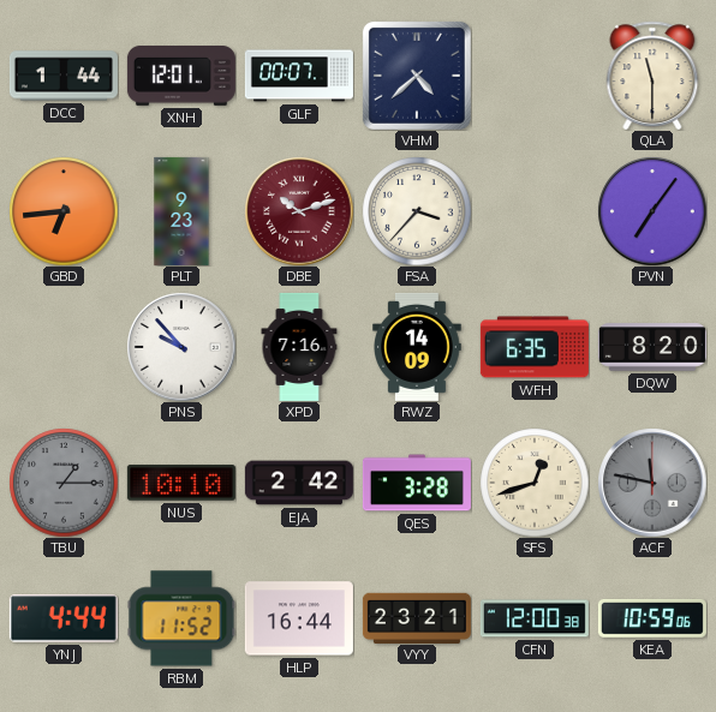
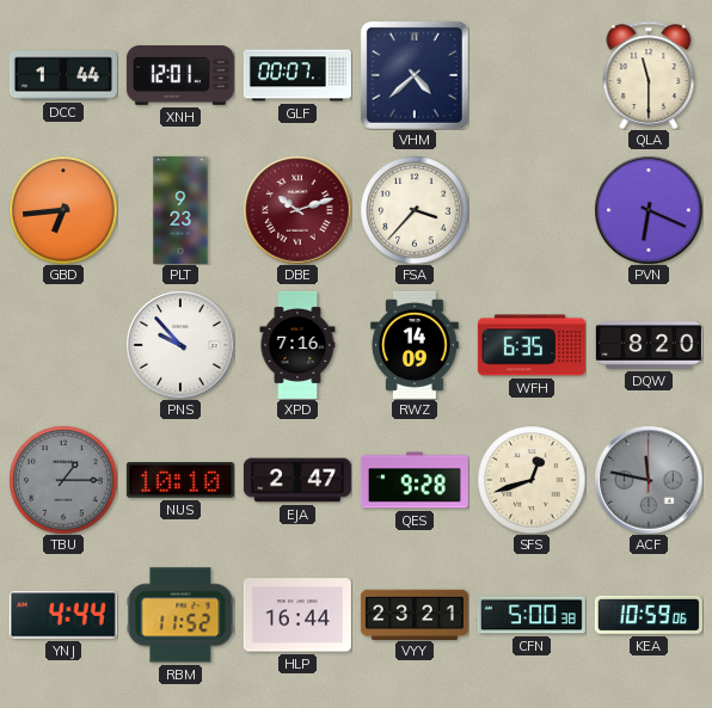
PVN: 7:06 -> 6:19 (649, 210)
EJA: 2:42 -> 2:47 (297, 480)
QES: 3:28 -> 9:28 (415, 480)
CFN: 12:00 -> 5:00 (532, 615)
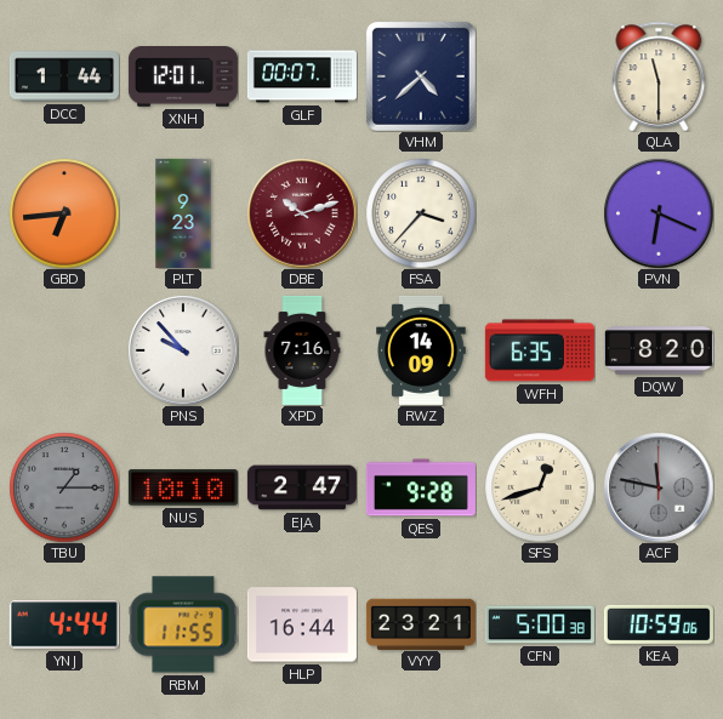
RBM: 11:52 -> 11:55 (183, 624)
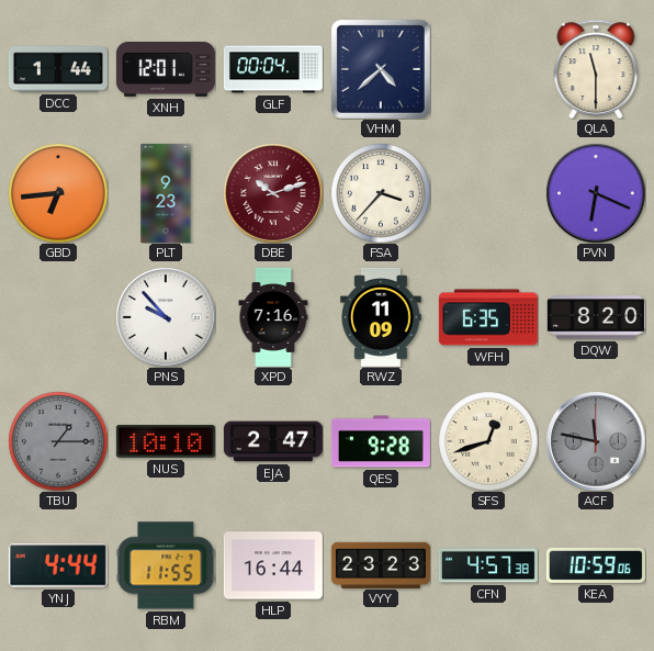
GLF: 00:07 -> 00:04 (273, 69)
RWZ: 14:09 -> 11:09 (381, 317)
VYY: 23:21 -> 23:23 (381, 564)
CFN: 5:00 -> 4:57 (488, 565)
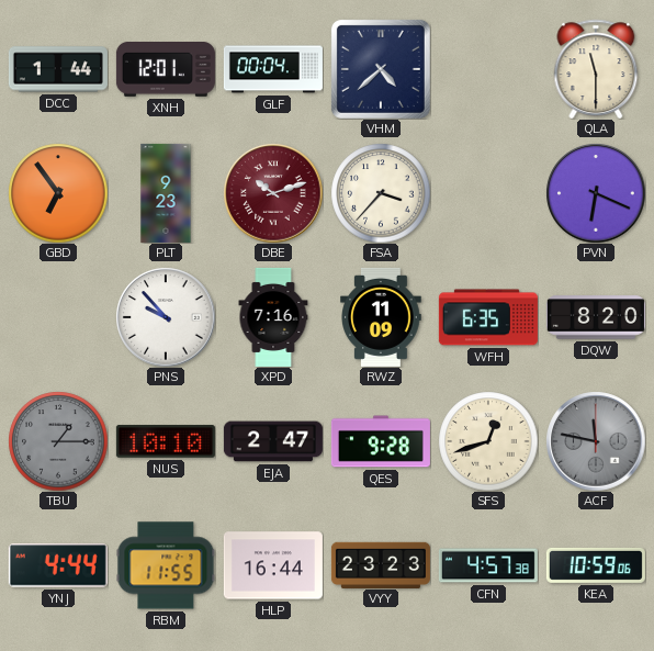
GBD: 6:44 -> 6:54 (58, 193)
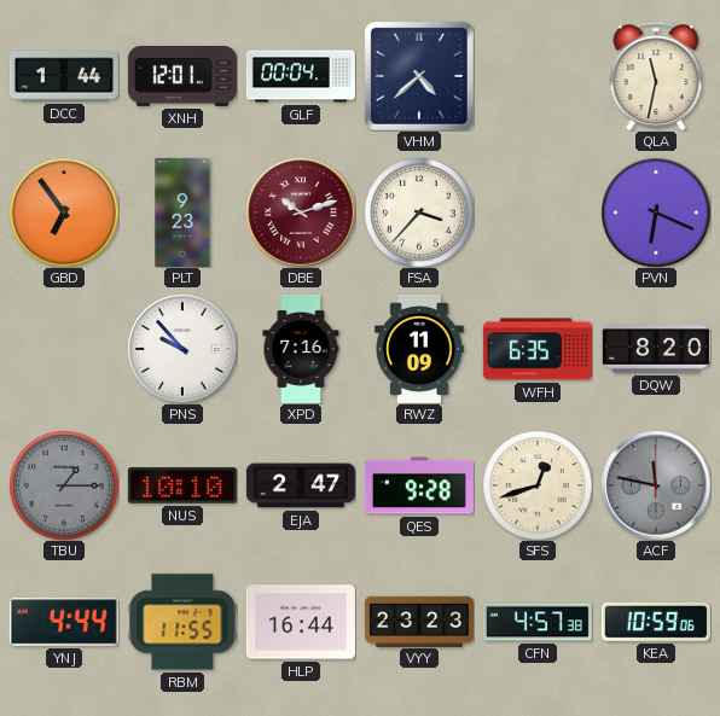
QLA: 11:30 -> 11:32 (656, 75)
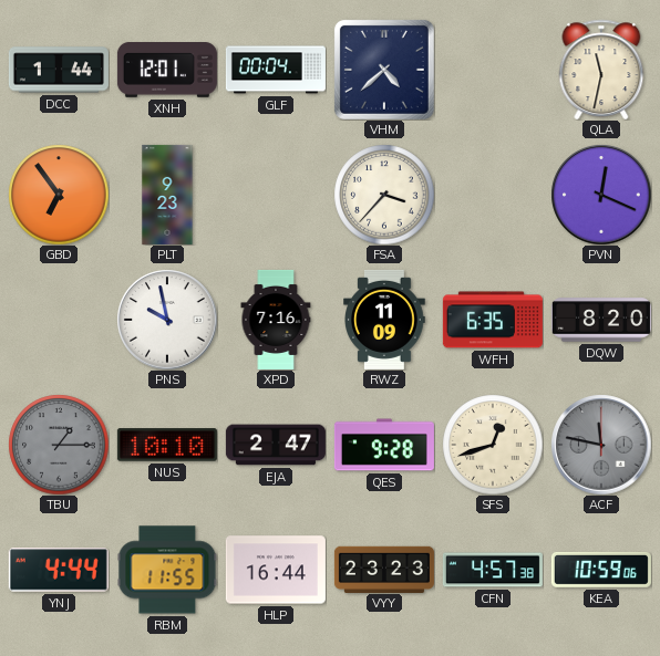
DBE: 10:12 -> none (301, 213)
PVN: 6:19 -> 12:19 (601, 195)
PNS: 9:53 -> 9:58 (167, 320)
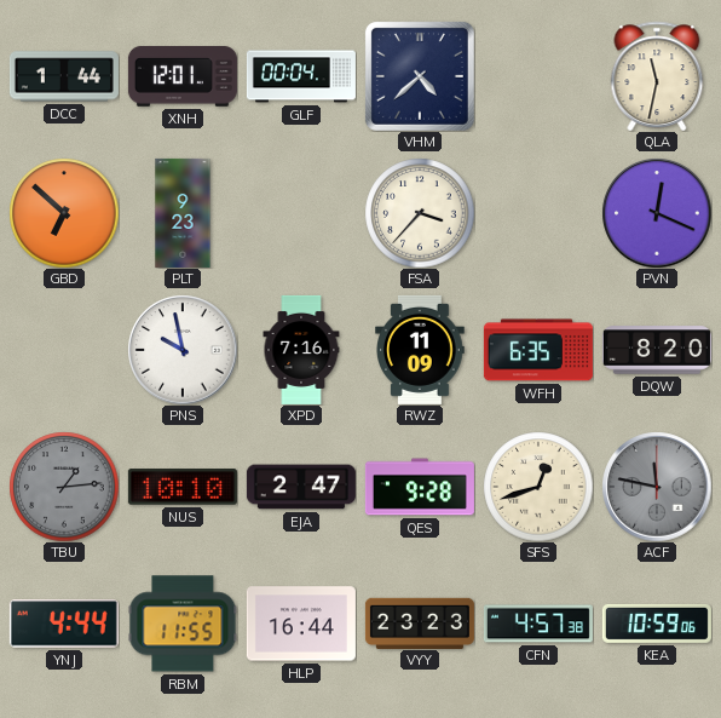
GBD: 6:54 -> 6:52 (64, 213)
TBU: 1:15 -> 1:14 (64, 487)
